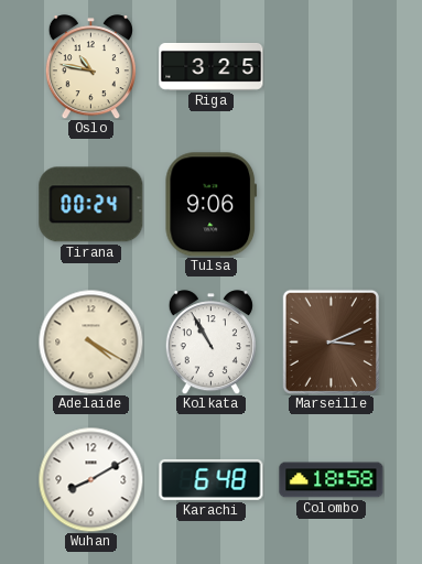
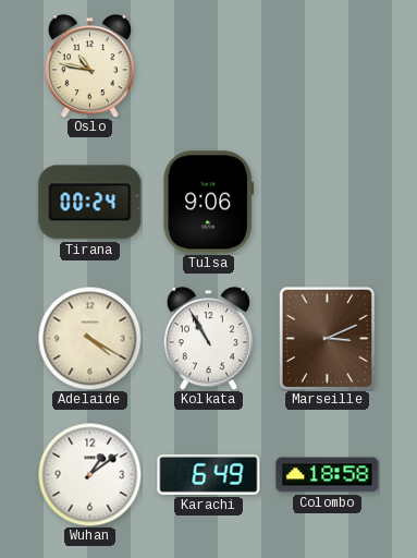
Riga: 3:25 -> none (212, 66)
Wuhan: 8:10 -> 1:09 (89, 474)
Karachi: 6:48 -> 6:49 (209, 474)
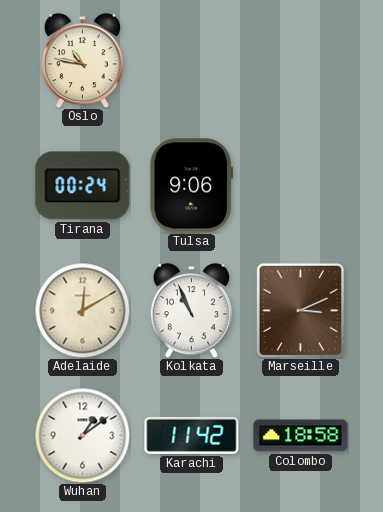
Adelaide: 4:20 -> 12:10 (82, 310)
Kolkata: 10:55 -> 10:56 (191, 311)
Karachi: 6:49 -> 11:42 (192, 435)
